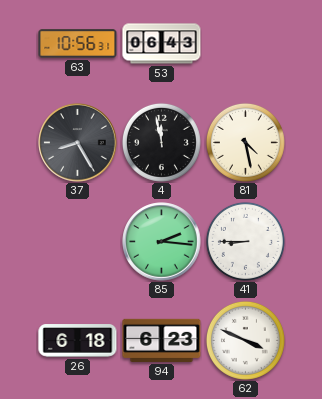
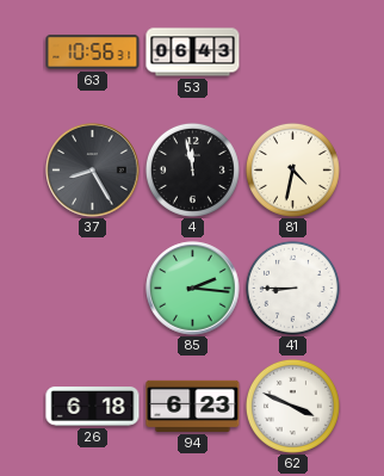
81: 4:28 -> 4:32 (292, 169)
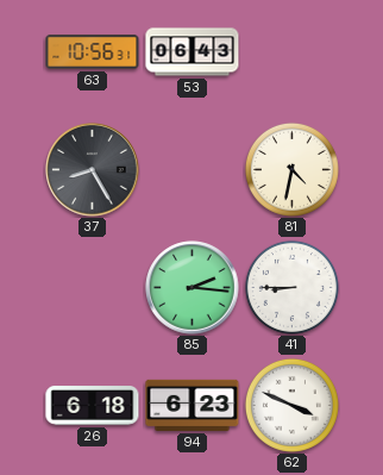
4: 11:58 -> none (192, 169)
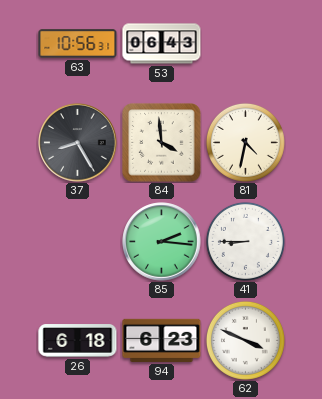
84: none -> 3:59 (162, 143)
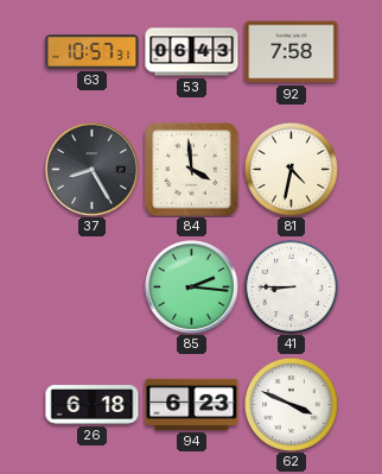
63: 10:56 -> 10:57 (93, 52)
92: none -> 7:58 (292, 52)
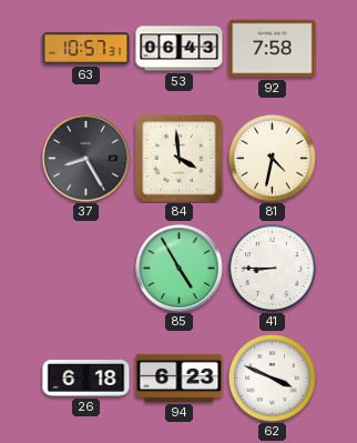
85: 2:16 -> 4:55 (180, 269)
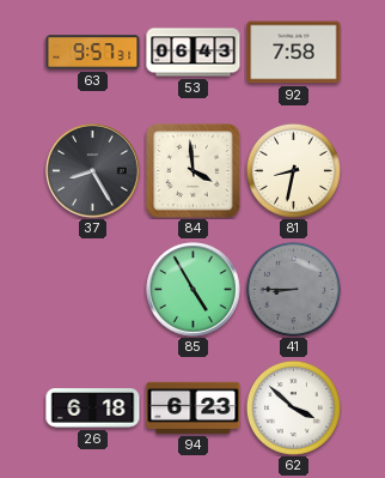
63: 10:57 -> 9:57 (93, 53)
81: 4:32 -> 8:32 (293, 170)
41 dial: white -> grey (293, 289)
62: 3:49 -> 3:52 (293, 407)
